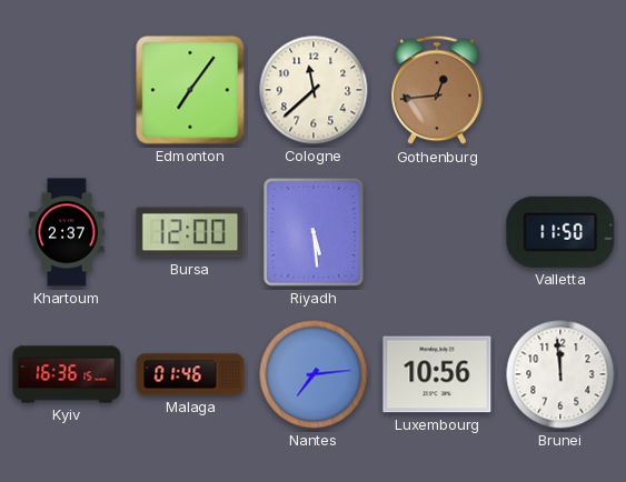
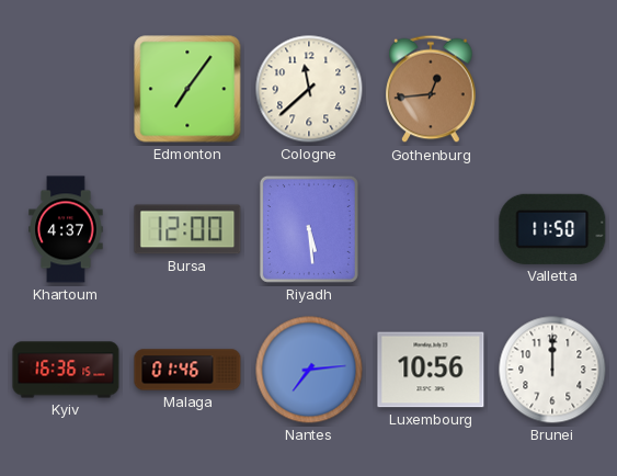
Khartoum: 2:37 -> 4:37 (66, 229)
Brunei: 11:59 -> 12:00 (552, 370)
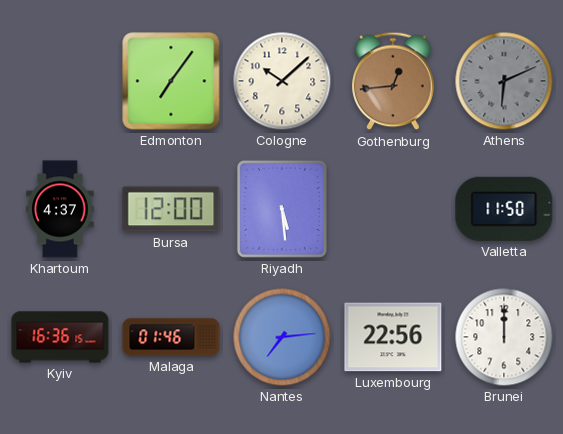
Cologne: 11:38 -> 10:08 (282, 81)
Athens: none -> 6:11 (504, 81)
Luxembourg: 10:56 -> 22:56 (393, 337)
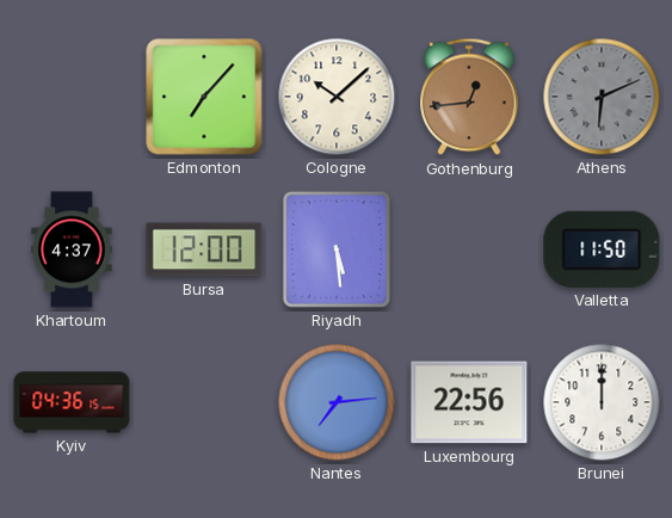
Edmonton: 7:06 -> 7:07 (204, 97)
Kyiv: 16:36 -> 04:36 (72, 402)
Malaga: 01:46 -> none (171, 337)
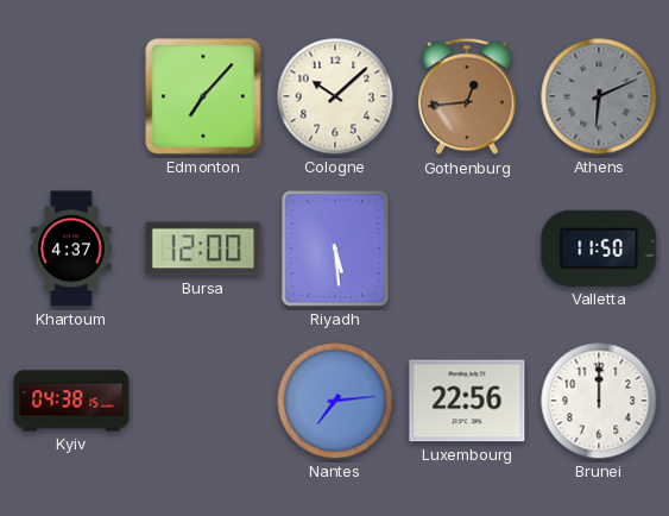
Kyiv: 04:36 -> 04:38 (71, 401)
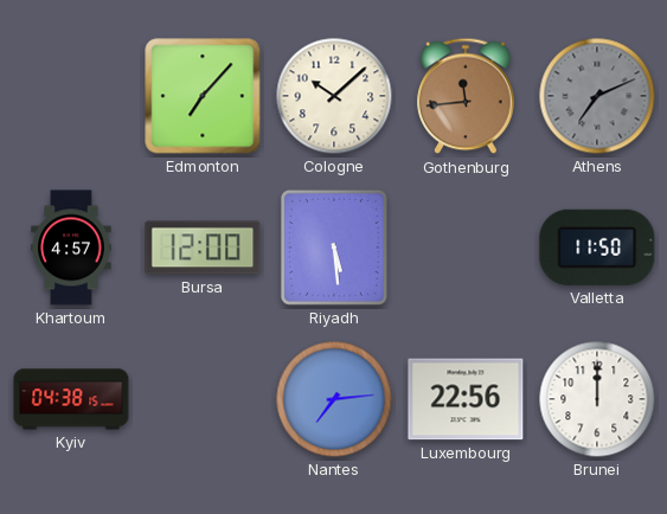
Gothenburg: 12:44 -> 11:44 (466, 96)
Athens: 6:11 -> 7:11 (597, 96)
Khartoum: 4:37 -> 4:57 (71, 248)
